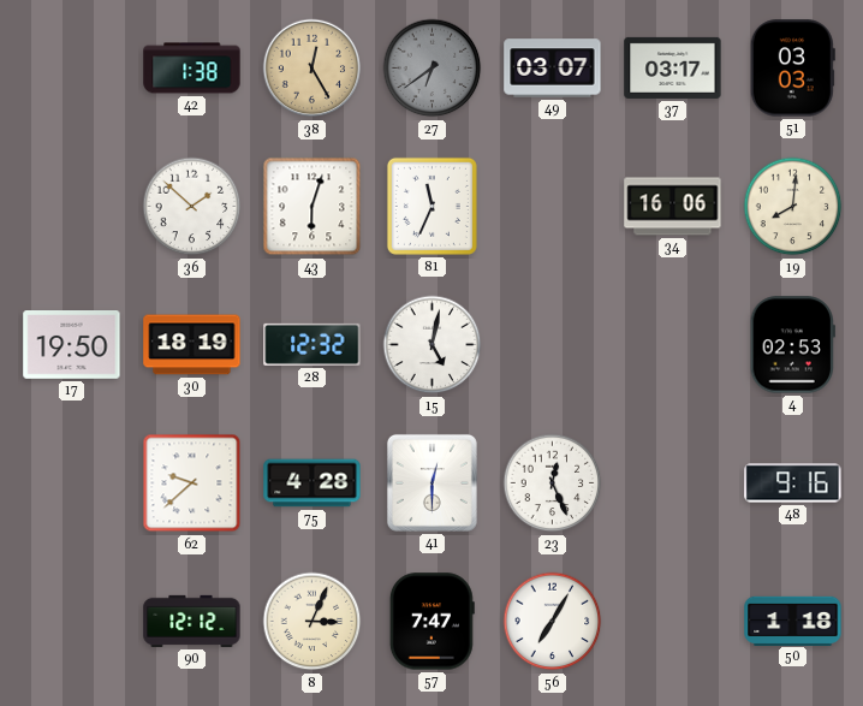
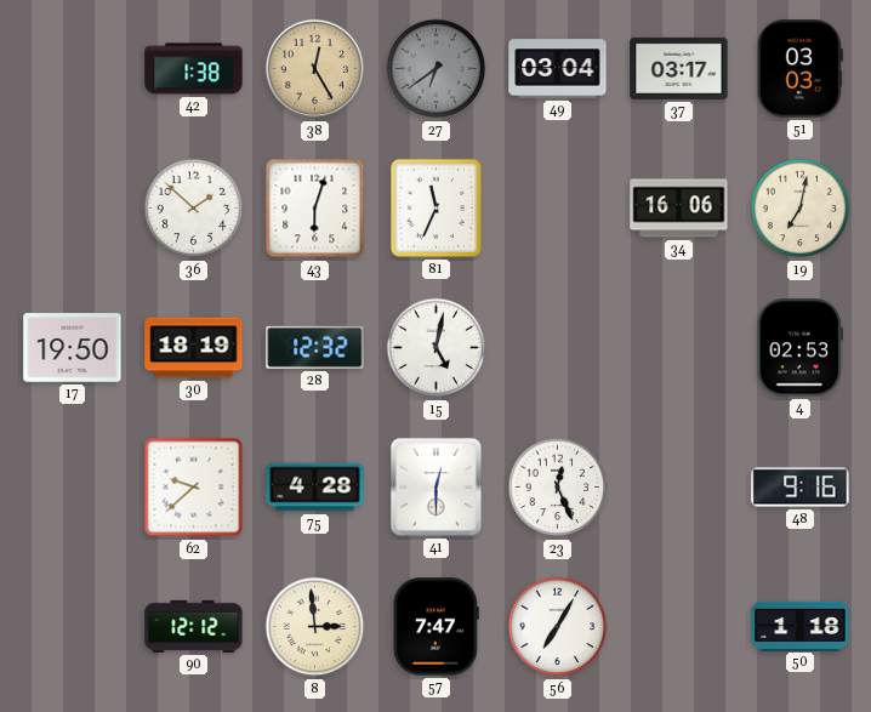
49: 03:07 -> 03:04 (558, 69)
19: 8:01 -> 7:02 (801, 209)
8: 3:04 -> 2:59 (315, 627)
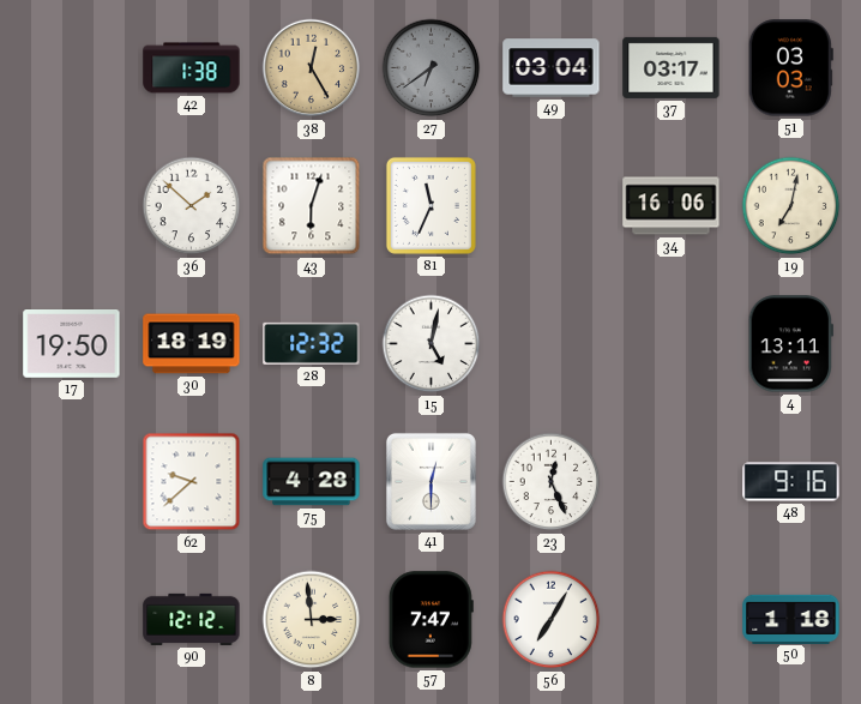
4: 02:53 -> 13:11 (790, 344)
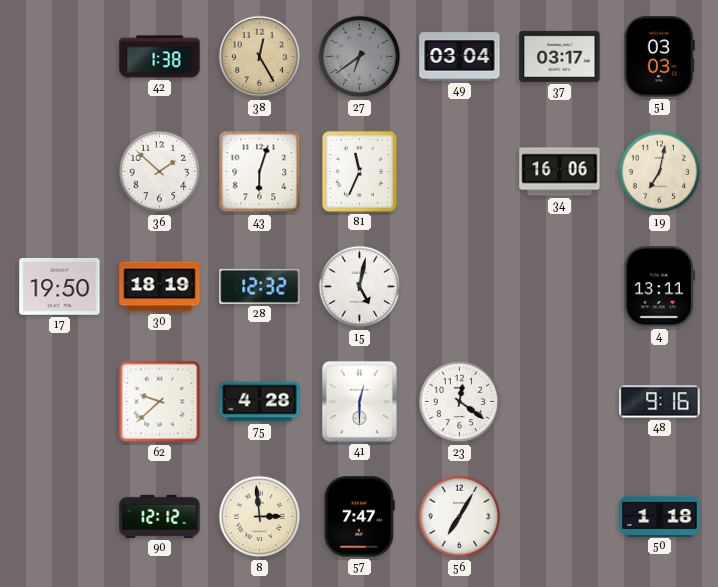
23: 12:26 -> 12:21 (460, 402)
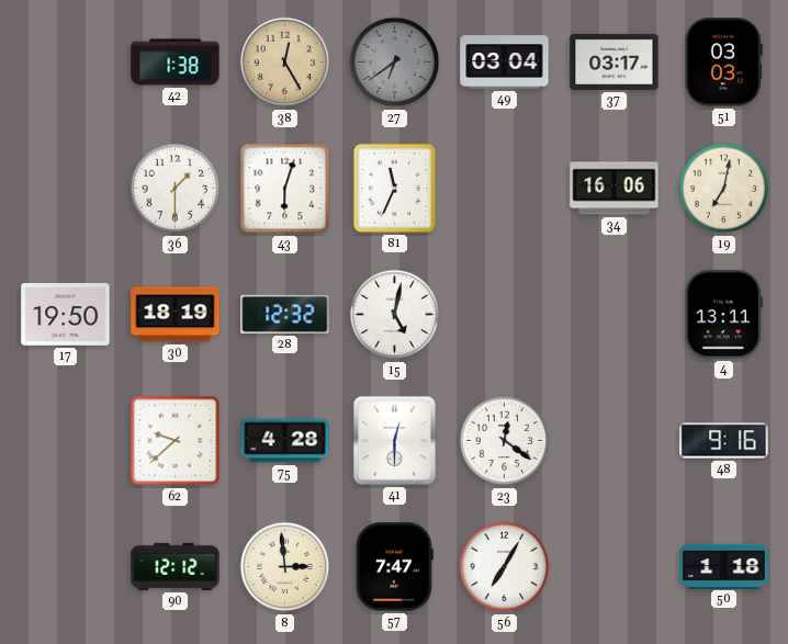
36: 1:52 -> 1:30 (176, 189)
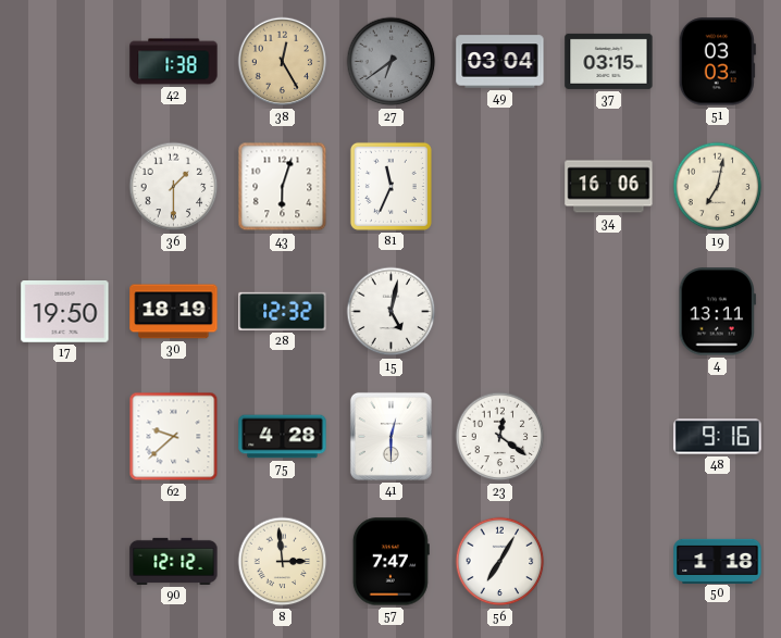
37: 03:17 -> 03:15 (609, 61)
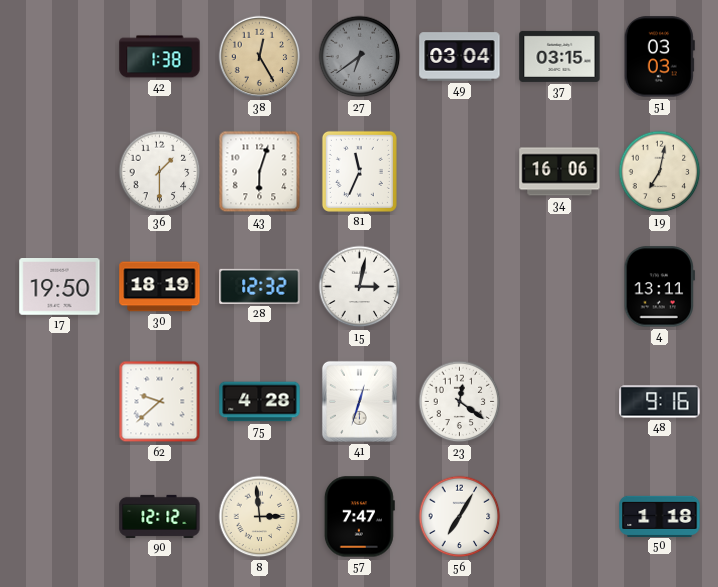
15: 5:02 -> 3:02 (360, 287)
41: 12:30 -> 12:33 (359, 401)
